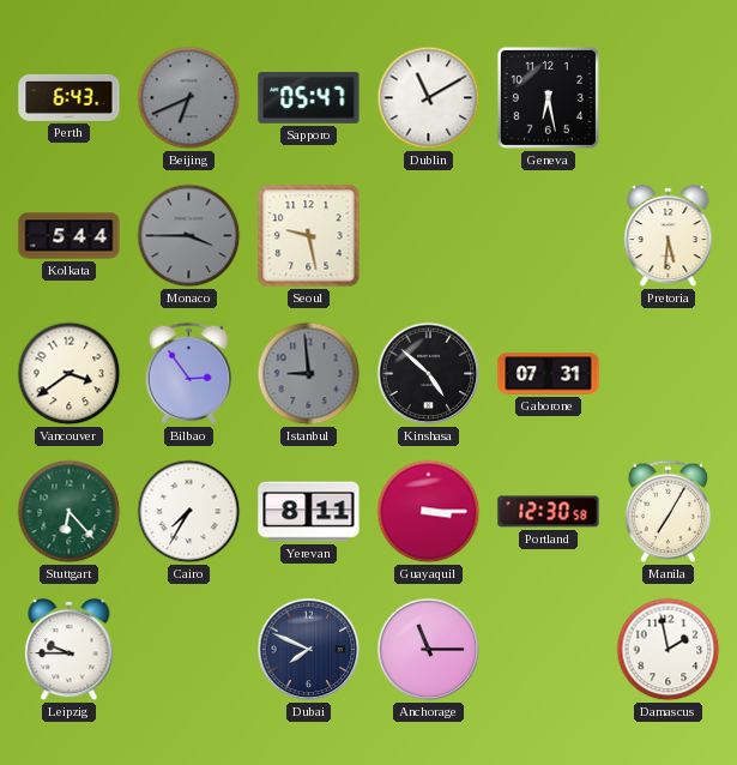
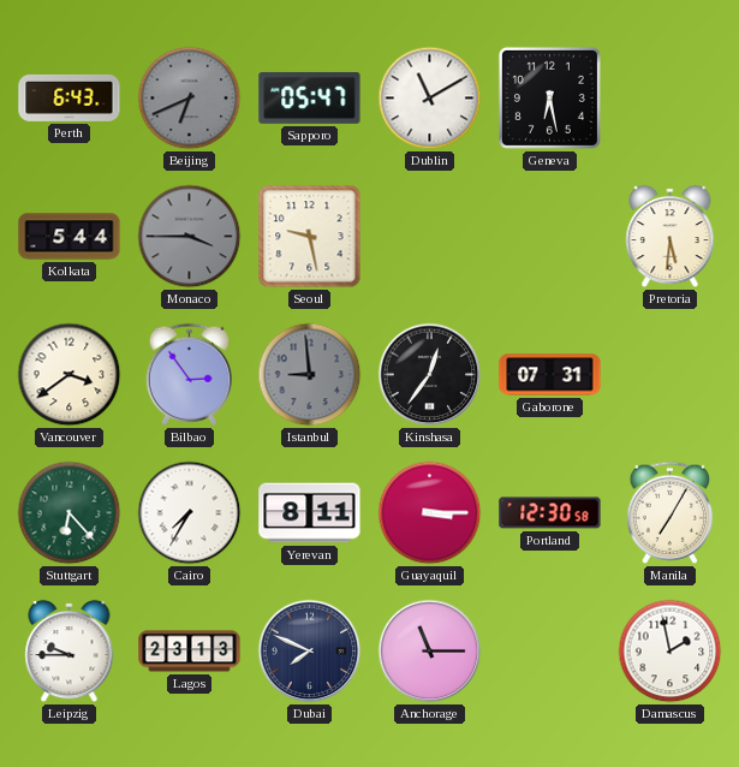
Kinshasa: 4:52 -> 12:36 (430, 375)
Lagos: none -> 23:13 (190, 652)
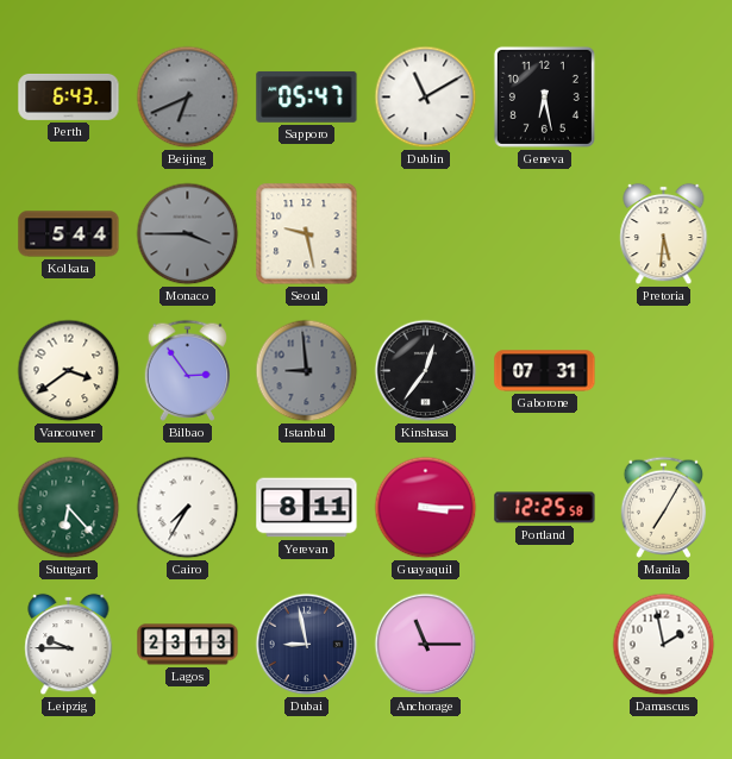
Portland: 12:30 -> 12:25 (545, 508)
Dubai: 7:49 -> 8:58 (307, 645)
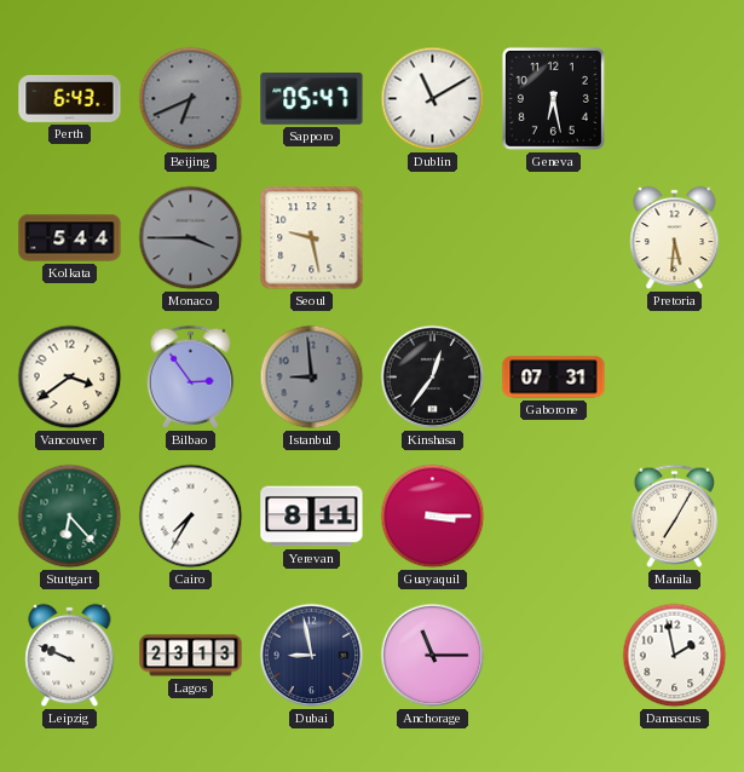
Portland: 12:25 -> none (545, 508)
Leipzig: 9:45 -> 9:49 (70, 656)
